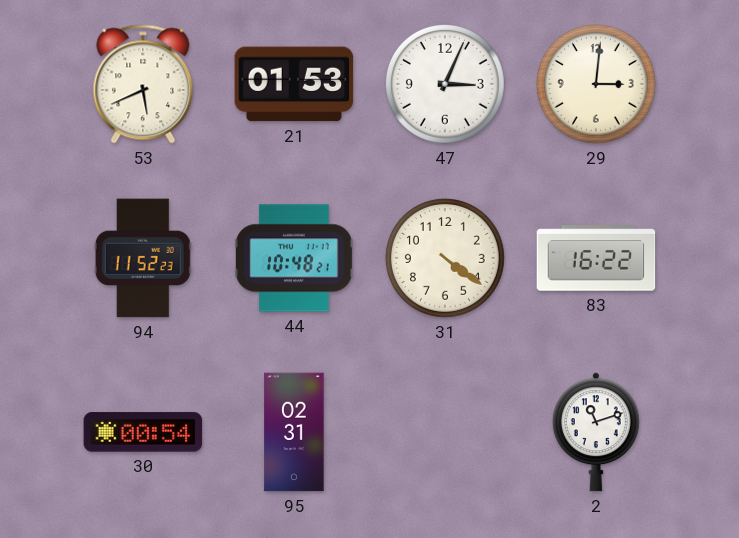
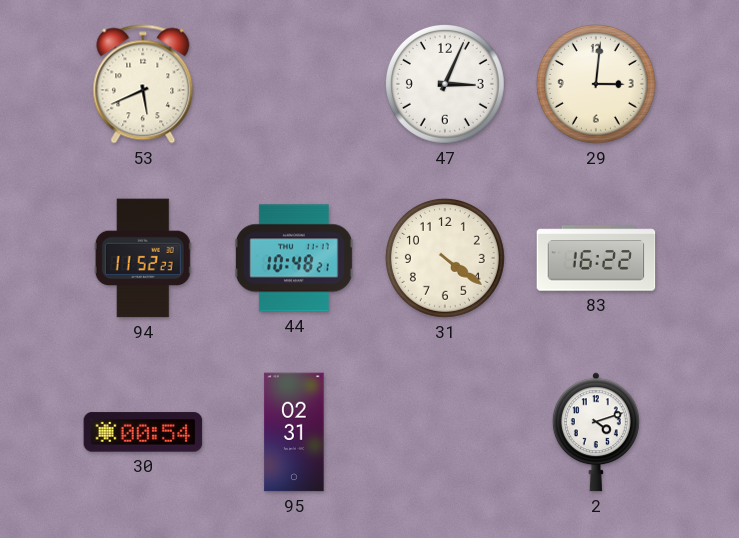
21: 01:53 -> none (294, 84)
2: 11:12 -> 4:12 (596, 432)
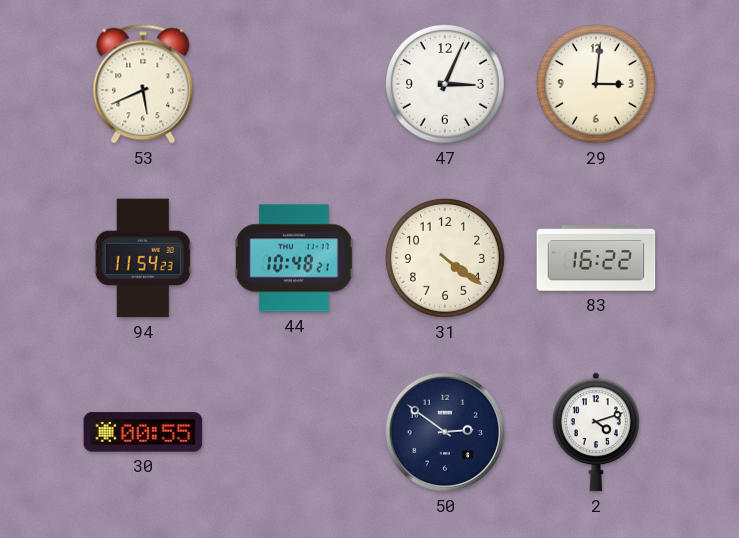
94: 11:52 -> 11:54 (143, 258)
30: 00:54 -> 00:55 (143, 432)
95: 02:31 -> none (294, 432)
50: none -> 2:51 (445, 432)
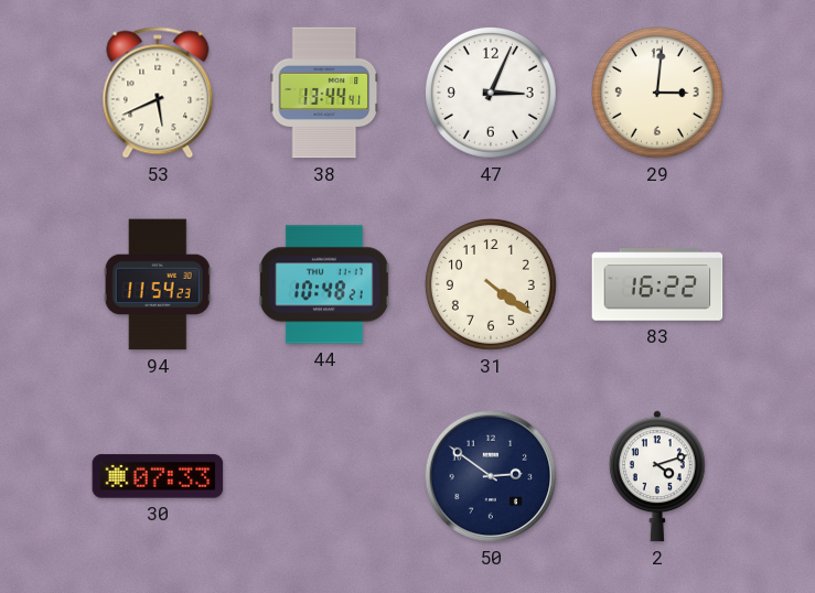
38: none -> 13:44 (324, 93)
30: 00:55 -> 07:33 (158, 476)
